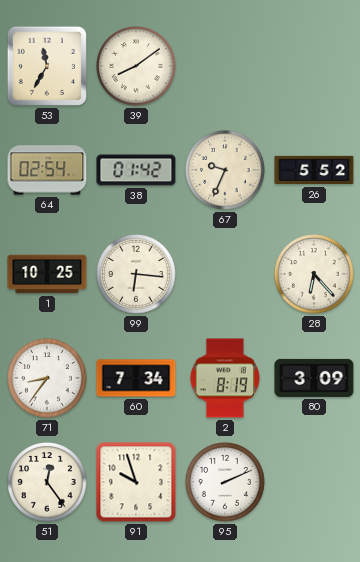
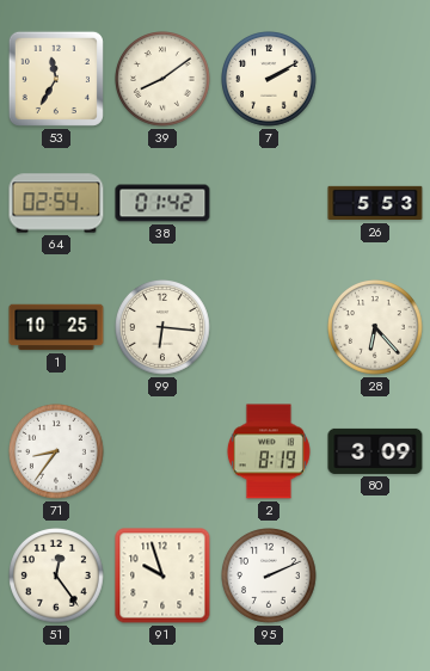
7: none -> 2:10 (270, 80)
67: 9:34 -> none (226, 171)
26: 5:52 -> 5:53 (375, 203)
60: 7:34 -> none (136, 378)
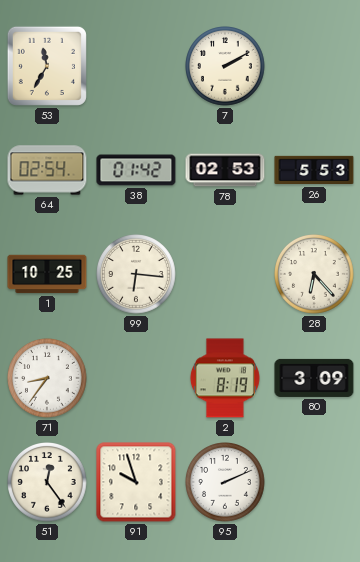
39: 8:09 -> none (164, 80)
78: none -> 02:53 (225, 170)
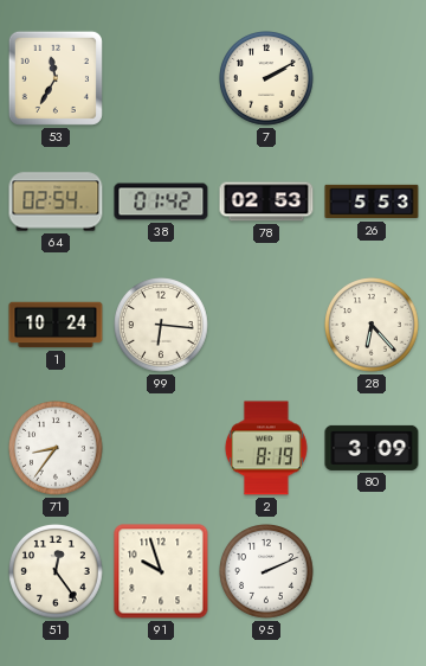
1: 10:25 -> 10:24 (56, 325)
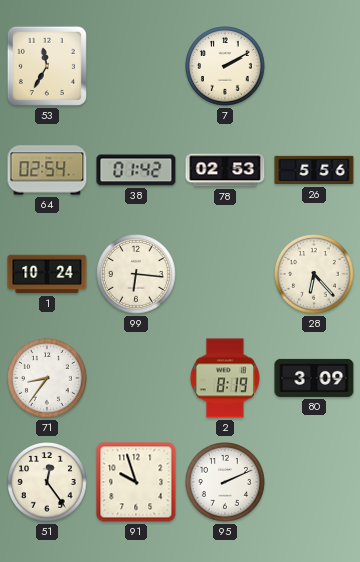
26: 5:53 -> 5:56 (314, 170)
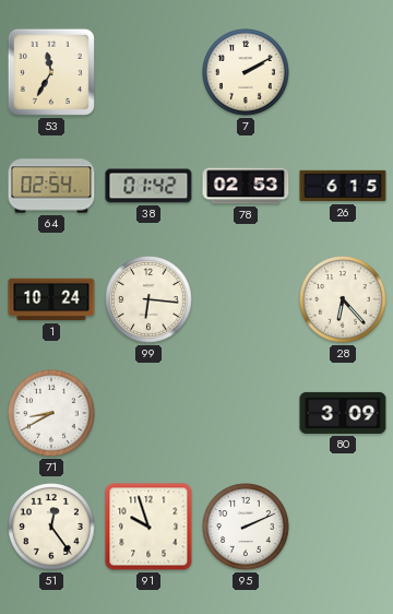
26: 5:56 -> 6:15 (343, 186)
71: 8:36 -> 8:40 (52, 414)
2: 8:19 -> none (225, 378)
